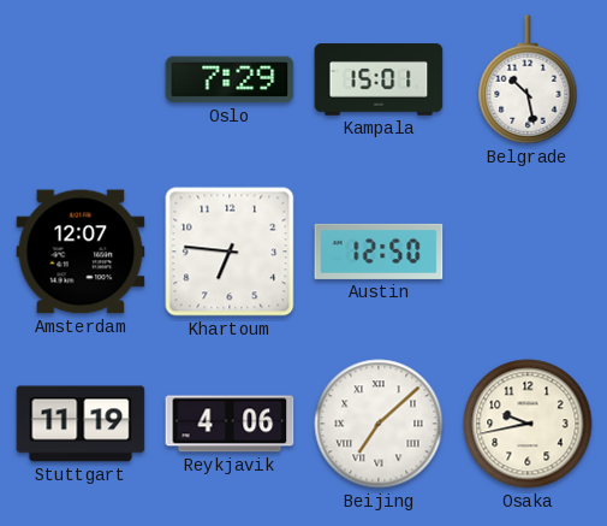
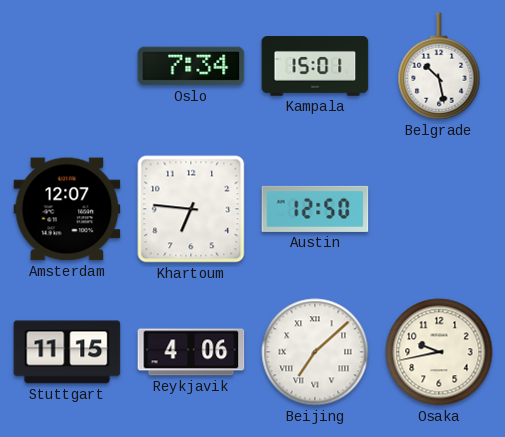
Oslo: 7:29 -> 7:34 (191, 66)
Stuttgart: 11:19 -> 11:15 (67, 352)
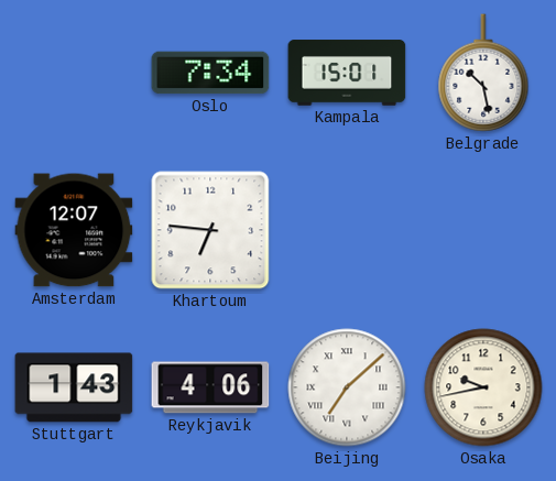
Austin: 12:50 -> none (315, 209)
Stuttgart: 11:15 -> 1:43 (74, 387)
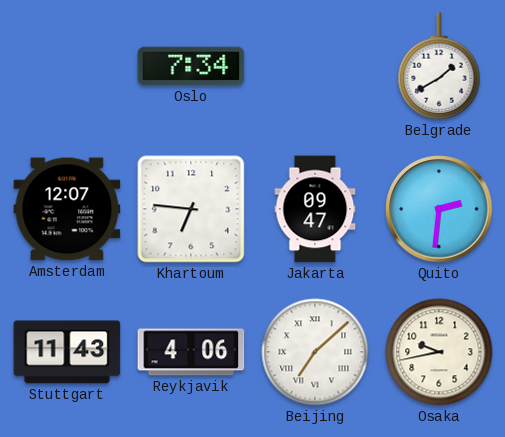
Kampala: 15:01 -> none (347, 73)
Belgrade: 10:28 -> 1:40 (439, 66)
Jakarta: none -> 09:47 (315, 209)
Quito: none -> 2:31 (439, 209)
Stuttgart: 1:43 -> 11:43 (67, 352)
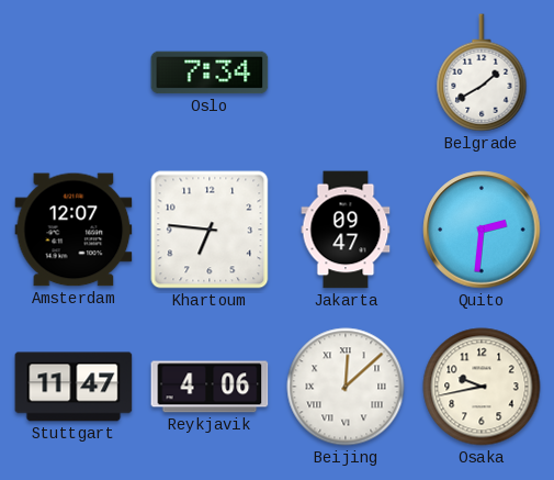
Stuttgart: 11:43 -> 11:47 (74, 387)
Beijing: 7:08 -> 12:08 (346, 387)
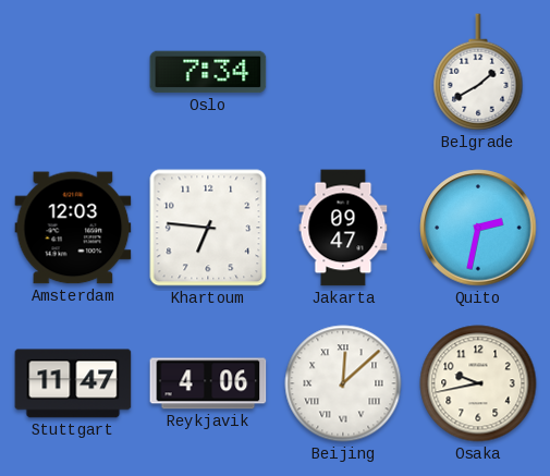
Amsterdam: 12:07 -> 12:03 (73, 228)
Quito: 2:31 -> 2:32 (478, 228)
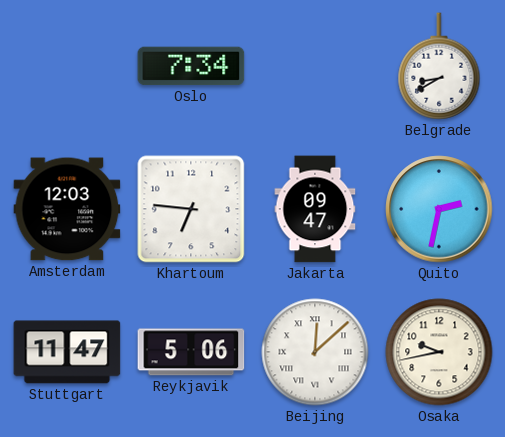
Belgrade: 1:40 -> 8:40 (439, 66)
Reykjavik: 4:06 -> 5:06 (191, 352)
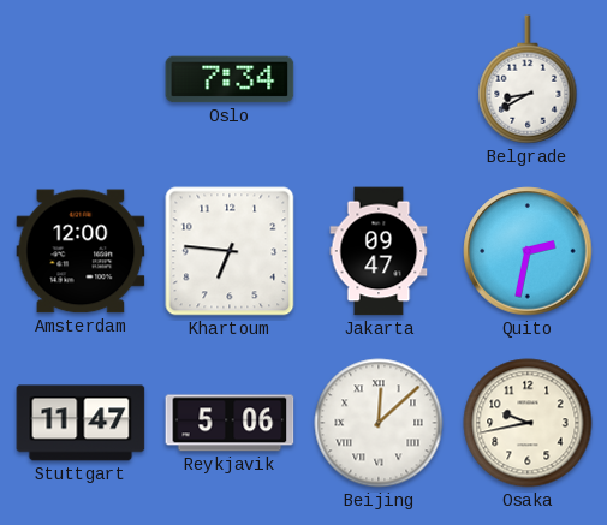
Amsterdam: 12:03 -> 12:00 (81, 251)
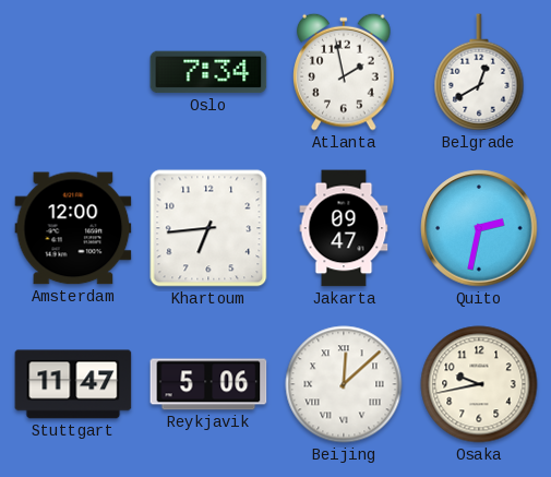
Atlanta: none -> 1:58 (344, 72)
Belgrade: 8:40 -> 12:40 (479, 72)
Khartoum: 6:46 -> 6:44 (208, 228)
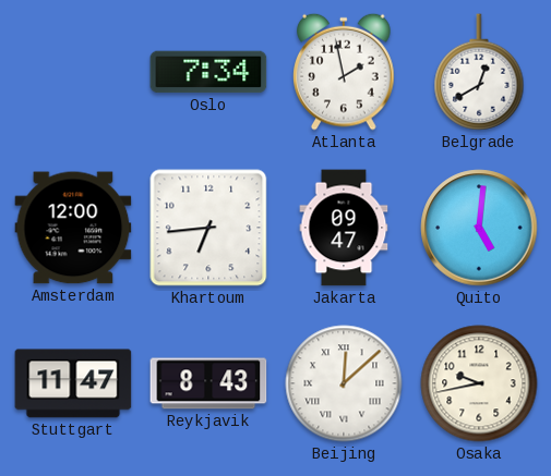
Quito: 2:32 -> 5:01 (479, 228)
Reykjavik: 5:06 -> 8:43 (208, 383)
